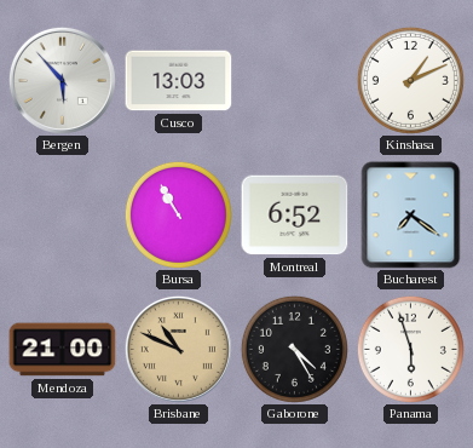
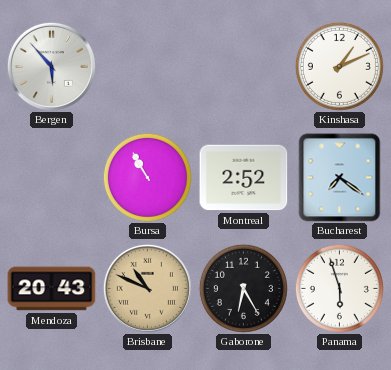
Cusco: 13:03 -> none (179, 81)
Montreal: 6:52 -> 2:52 (244, 178)
Mendoza: 21:00 -> 20:43 (52, 289)
Gaborone: 4:25 -> 6:25 (243, 288)
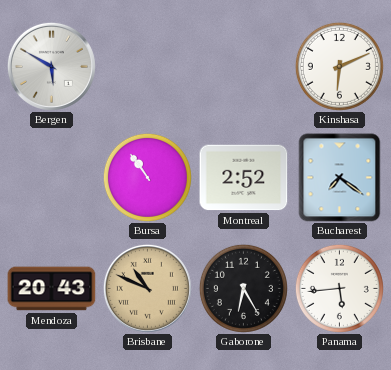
Bergen: 5:53 -> 5:50 (51, 66)
Kinshasa: 1:11 -> 6:11 (339, 66)
Bursa: 10:55 -> 10:54 (147, 177)
Panama: 5:57 -> 5:44 (339, 288)
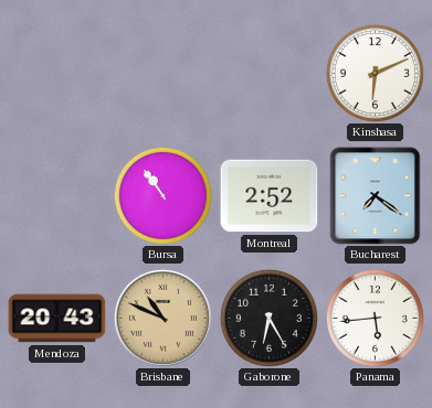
Bergen: 5:50 -> none (51, 66)
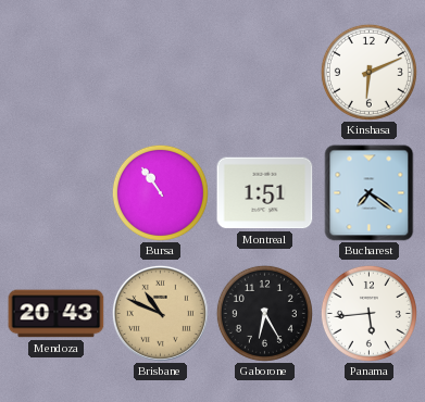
Montreal: 2:52 -> 1:51 (265, 193)
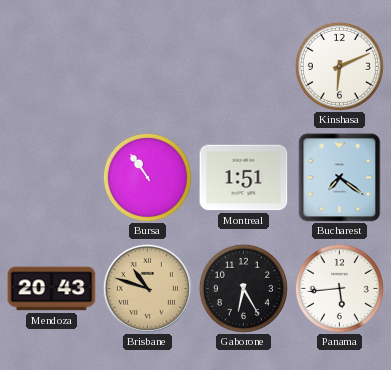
Brisbane: 10:49 -> 10:48 (147, 288)
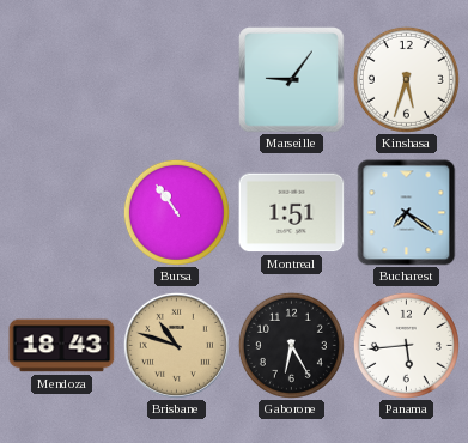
Marseille: none -> 9:06 (292, 80)
Kinshasa: 6:11 -> 5:33 (406, 79)
Mendoza: 20:43 -> 18:43 (62, 346)
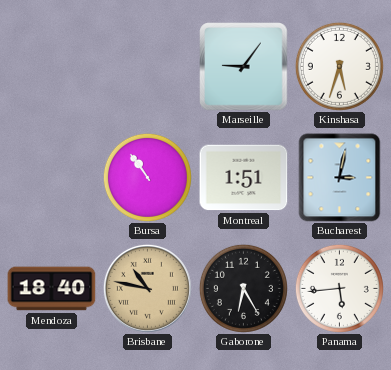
Bucharest: 7:21 -> 3:02 (340, 178)
Mendoza: 18:43 -> 18:40 (52, 289)
Brisbane: 10:48 -> 10:47 (147, 288)
